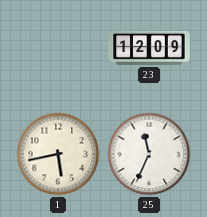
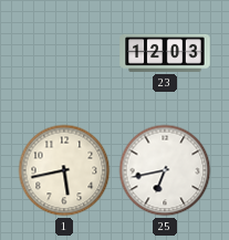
23: 12:09 -> 12:03 (165, 53)
25: 11:34 -> 6:43 (165, 170)
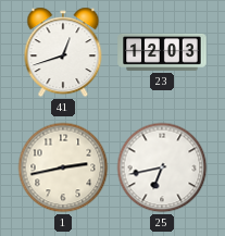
41: none -> 12:42 (63, 52)
1: 5:43 -> 2:43 (63, 167)
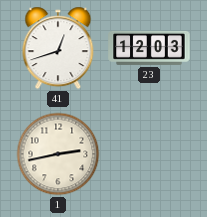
25: 6:43 -> none (162, 167)
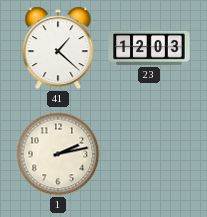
41: 12:42 -> 1:22 (58, 48)
1: 2:43 -> 2:13 (58, 154)
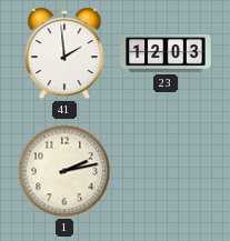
41: 1:22 -> 1:59 (64, 53)
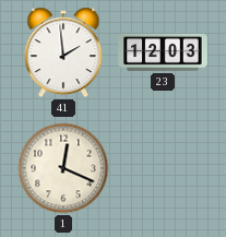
1: 2:13 -> 12:19 (63, 168)
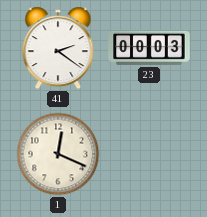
41: 1:59 -> 2:21 (58, 48)
23: 12:03 -> 00:03 (149, 48)
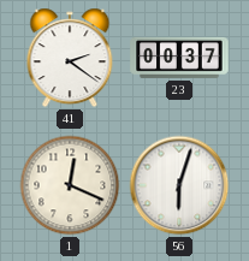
23: 00:03 -> 00:37 (179, 58)
56: none -> 6:03 (179, 185)
